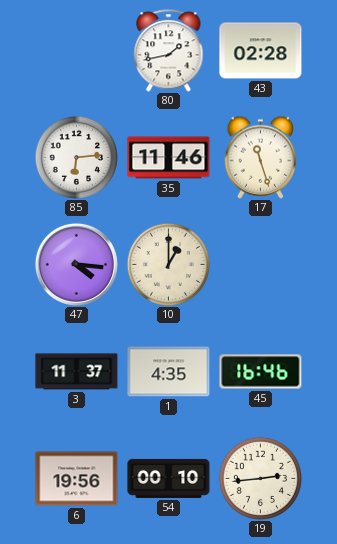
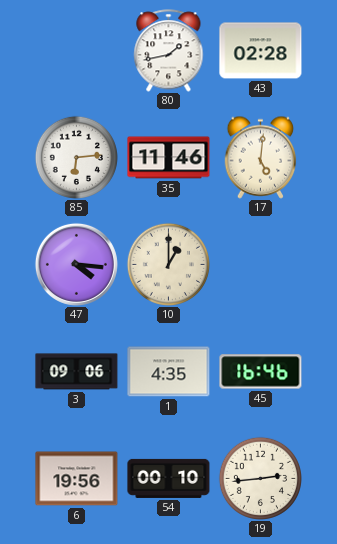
17: 11:27 -> 5:01 (261, 157)
3: 11:37 -> 09:06 (77, 372)
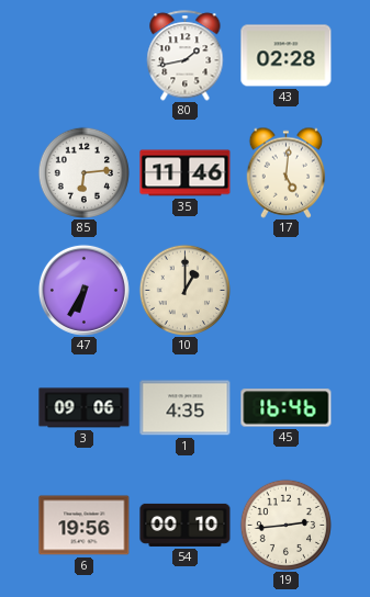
47: 4:16 -> 6:35 (83, 290)
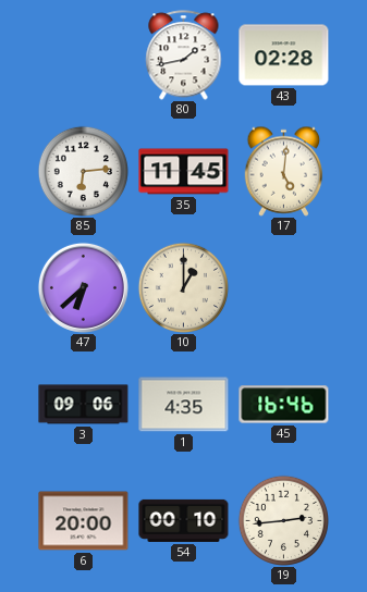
35: 11:46 -> 11:45 (184, 172)
47: 6:35 -> 6:38 (83, 287)
6: 19:56 -> 20:00 (84, 521)
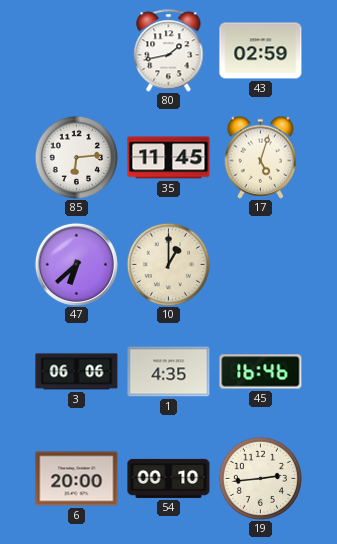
43: 02:28 -> 02:59 (261, 51)
17: 5:01 -> 5:03 (261, 157)
3: 09:06 -> 06:06 (77, 372)
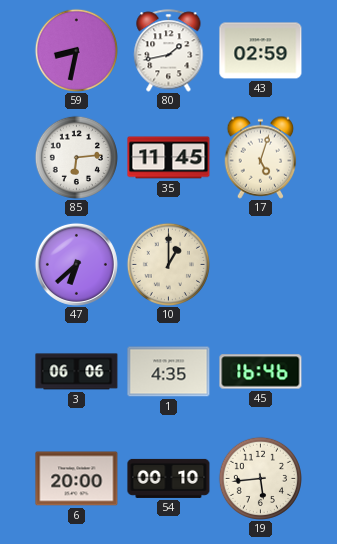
59: none -> 8:32 (76, 50)
19: 2:44 -> 5:44 (260, 478)
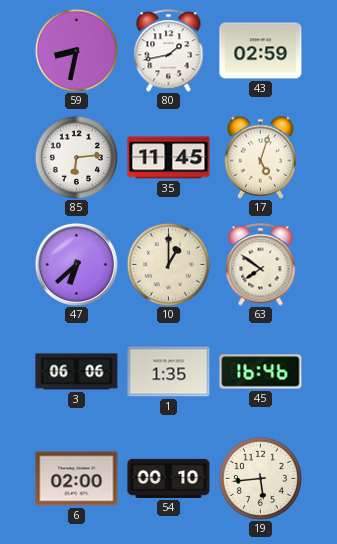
63: none -> 7:51 (261, 265)
1: 4:35 -> 1:35 (169, 372)
6: 20:00 -> 02:00 (77, 479)
